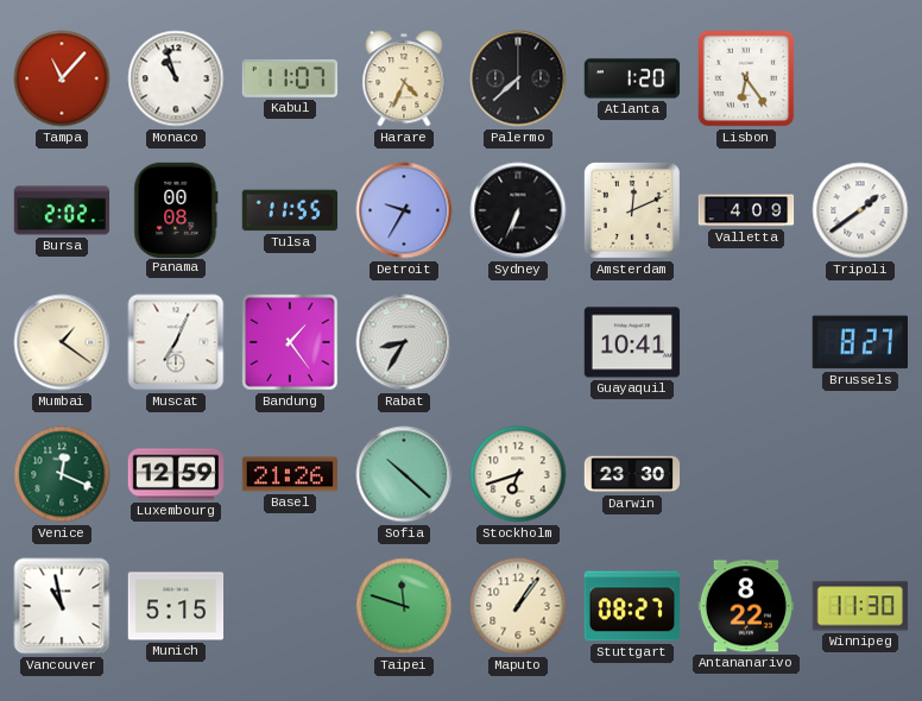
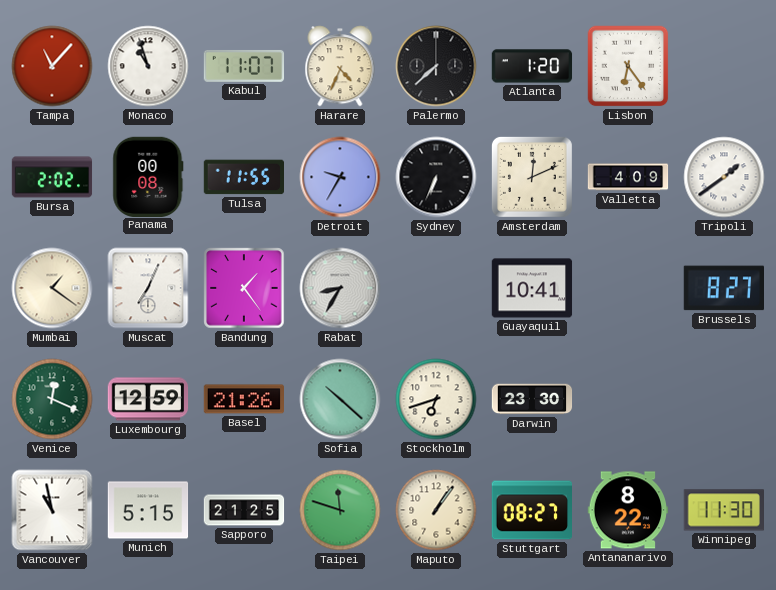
Sapporo: none -> 21:25 (244, 510)
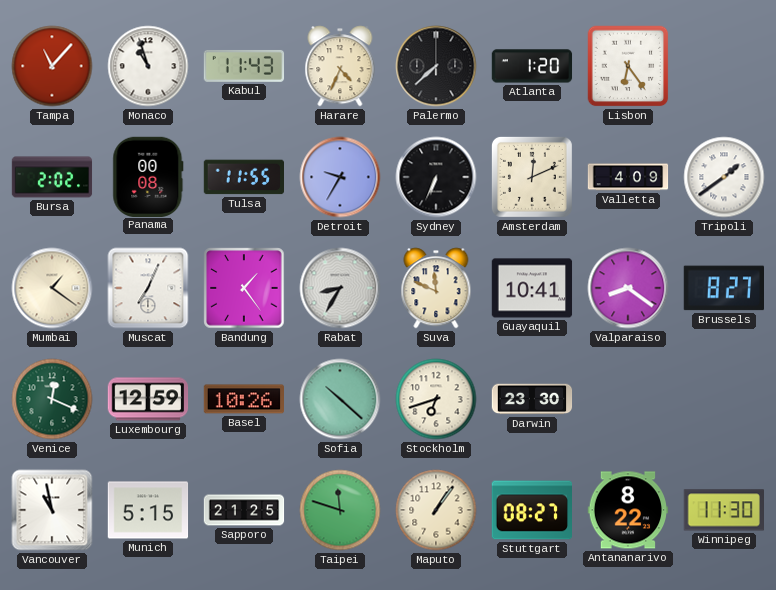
Kabul: 11:07 -> 11:43 (244, 66)
Suva: none -> 11:49 (436, 288)
Valparaiso: none -> 8:21 (628, 288)
Basel: 21:26 -> 10:26 (244, 399)
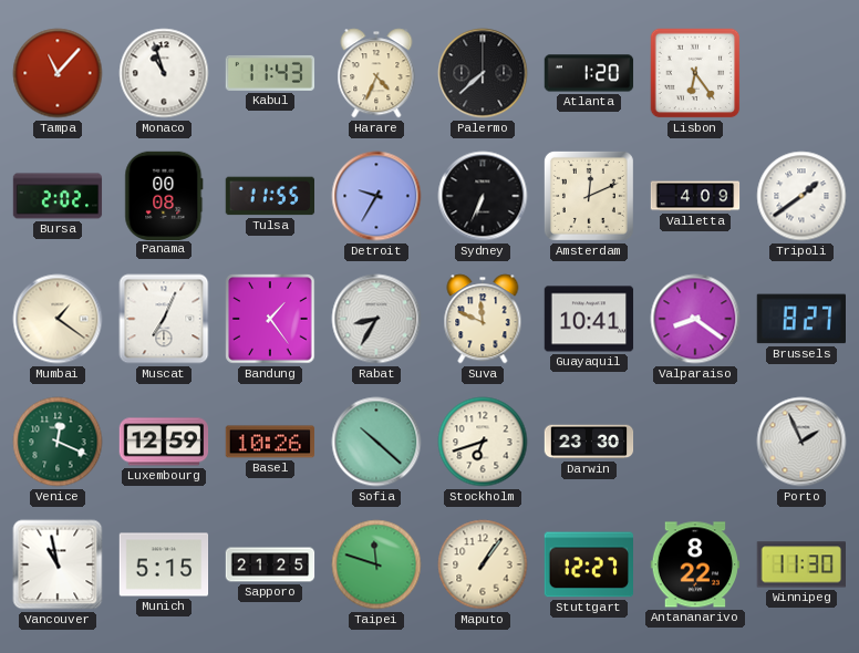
Porto: none -> 1:56 (801, 442)
Stuttgart: 08:27 -> 12:27 (588, 564)
